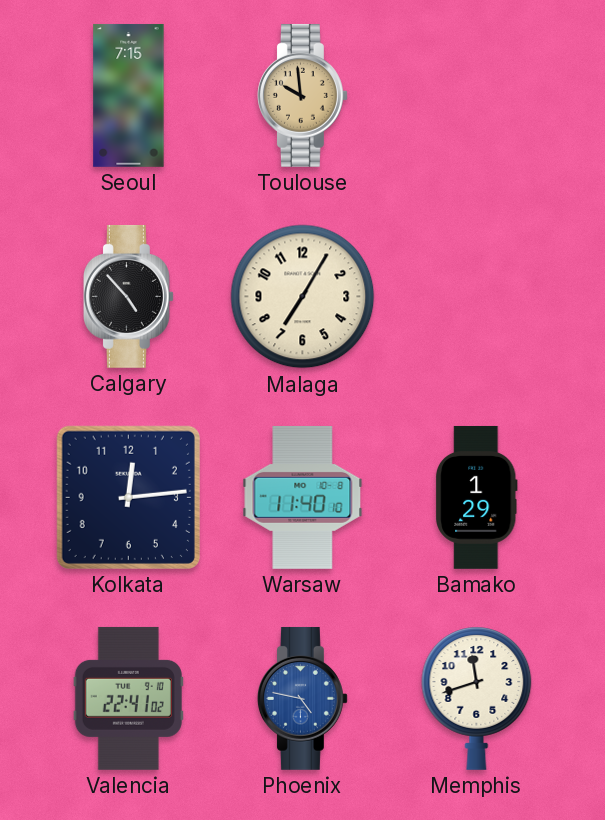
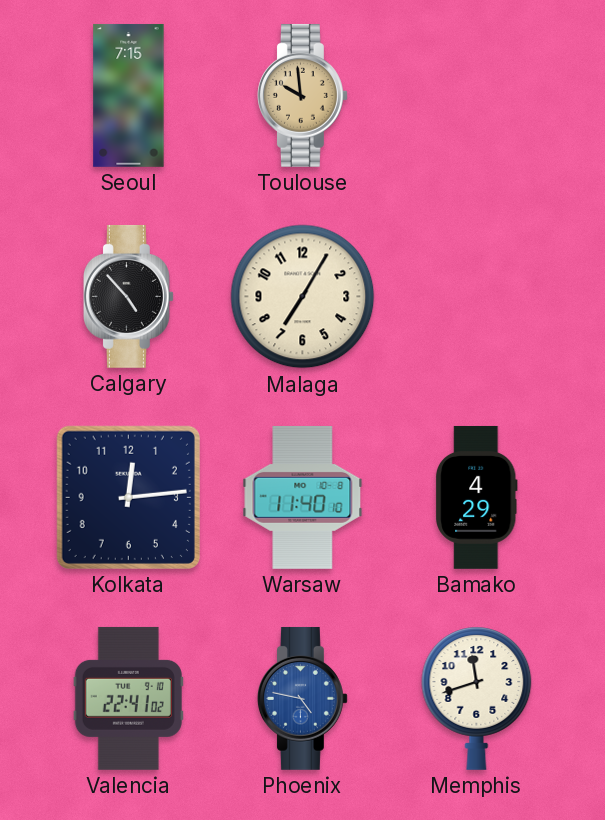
Bamako: 1:29 -> 4:29 (476, 497)
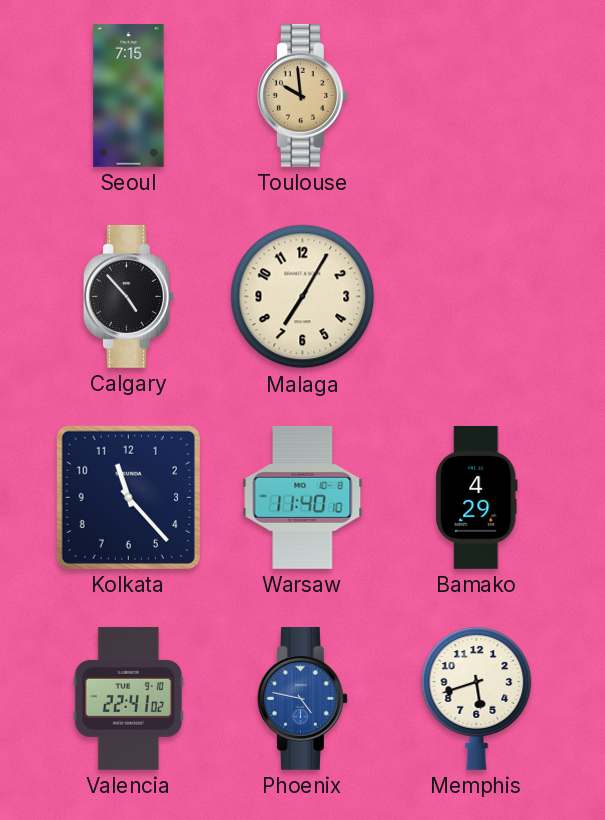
Kolkata: 12:14 -> 11:23 (128, 497)
Memphis: 11:42 -> 5:42 (477, 698)
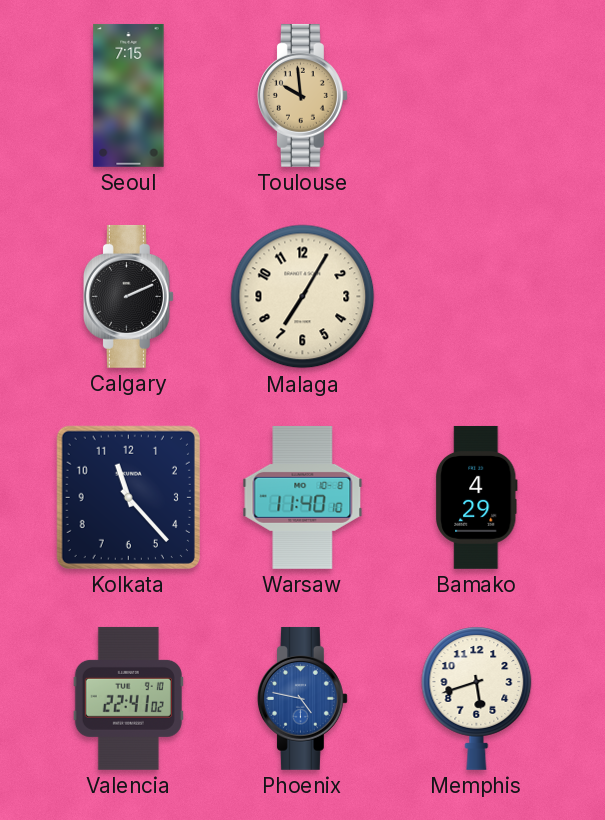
Calgary: 4:53 -> 2:11 (128, 296)
